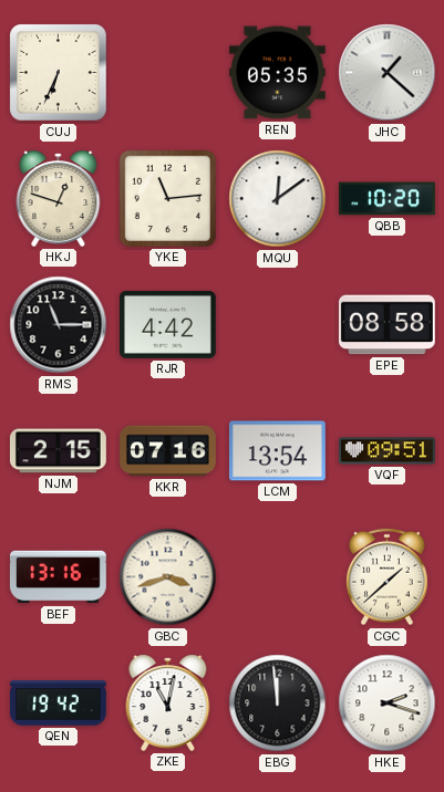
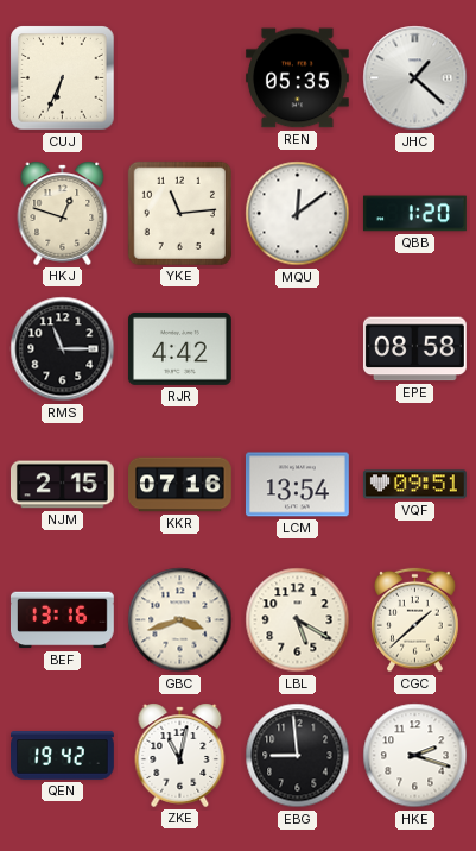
QBB: 10:20 -> 1:20 (414, 214)
LBL: none -> 5:20 (298, 620)
EBG: 11:59 -> 8:59 (298, 756)
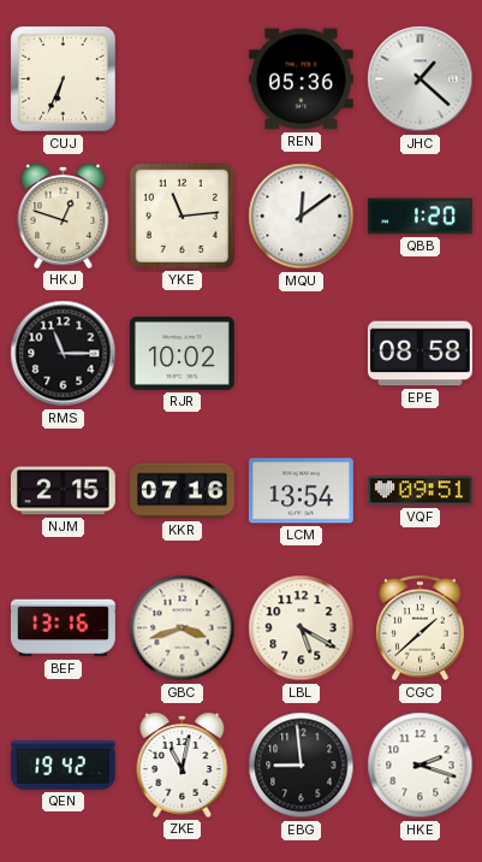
REN: 05:35 -> 05:36 (300, 79)
RJR: 4:42 -> 10:02 (182, 353)
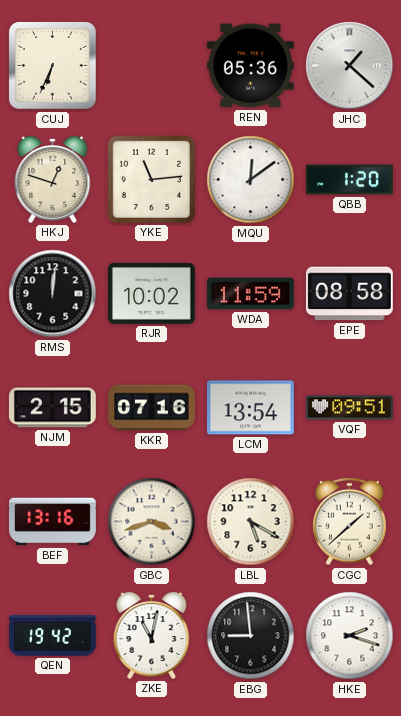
RMS: 11:15 -> 12:01 (53, 294)
WDA: none -> 11:59 (250, 294)
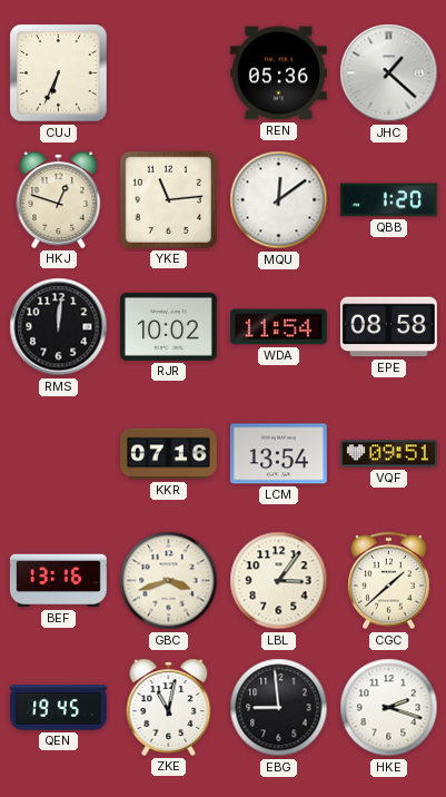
WDA: 11:59 -> 11:54 (278, 327)
NJM: 2:15 -> none (52, 408)
LBL: 5:20 -> 3:06 (279, 581)
QEN: 19:42 -> 19:45 (59, 708)
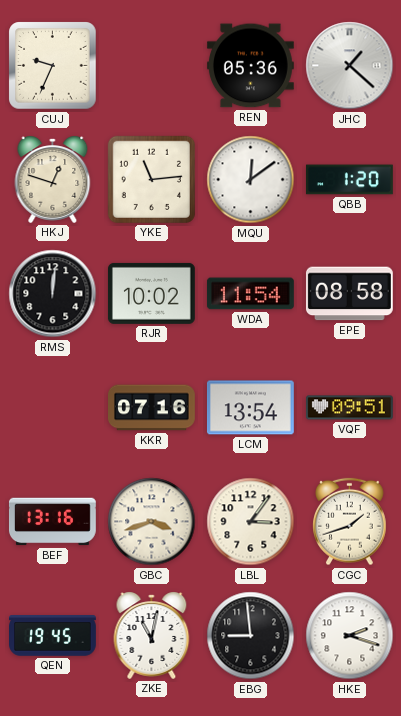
CUJ: 6:34 -> 9:34 (53, 66)
CGC: 1:38 -> 1:42 (350, 522)
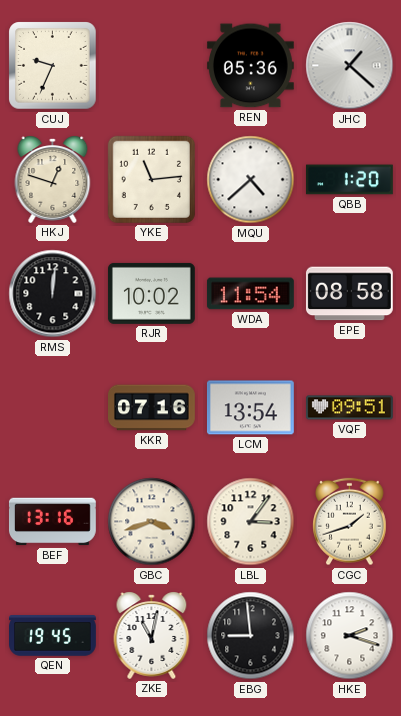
MQU: 12:09 -> 4:38 (251, 180)
